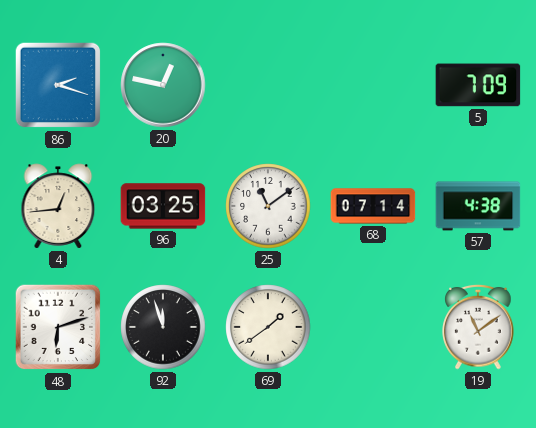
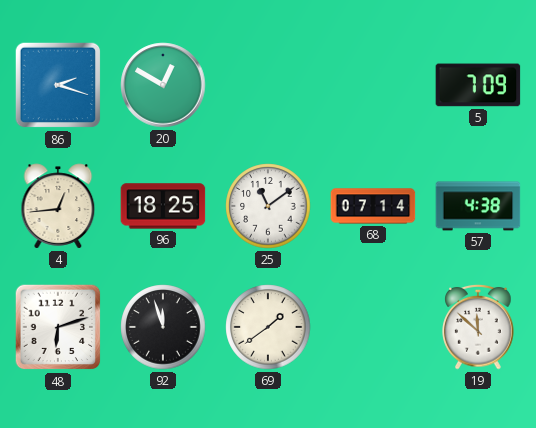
20: 12:47 -> 12:50 (163, 85)
96: 03:25 -> 18:25 (163, 206)
19: 11:09 -> 11:52 (478, 327)
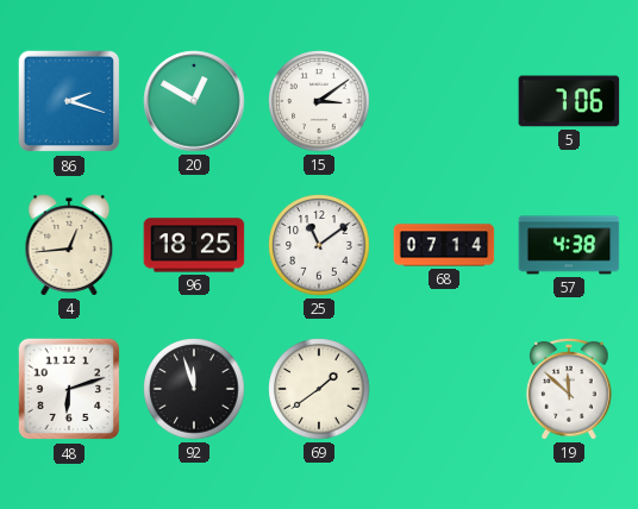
15: none -> 3:09 (319, 101)
5: 7:09 -> 7:06 (569, 101)
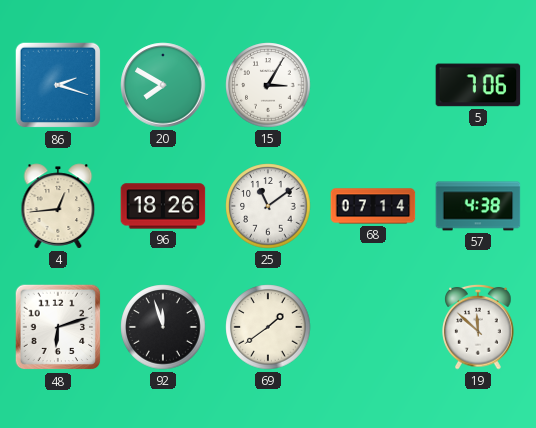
20: 12:50 -> 7:50 (163, 85)
15: 3:09 -> 3:05 (268, 85)
96: 18:25 -> 18:26 (163, 206)
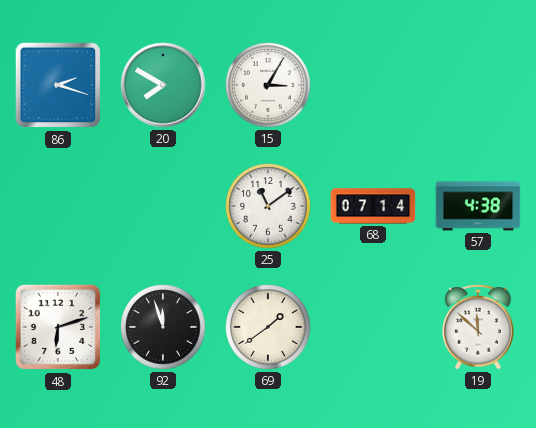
5: 7:06 -> none (478, 85)
4: 12:44 -> none (58, 206)
96: 18:26 -> none (163, 206)
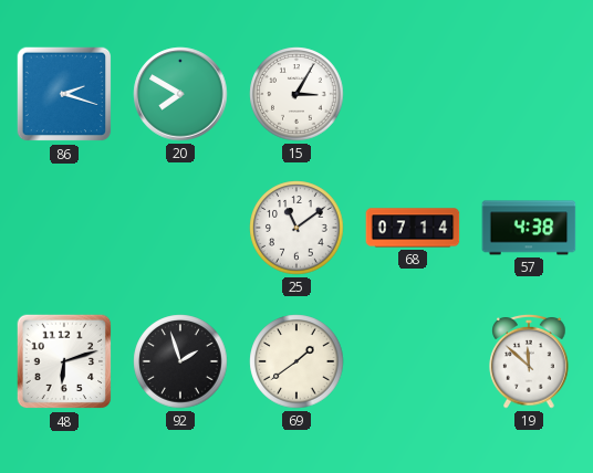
92: 11:57 -> 1:57 (180, 361)
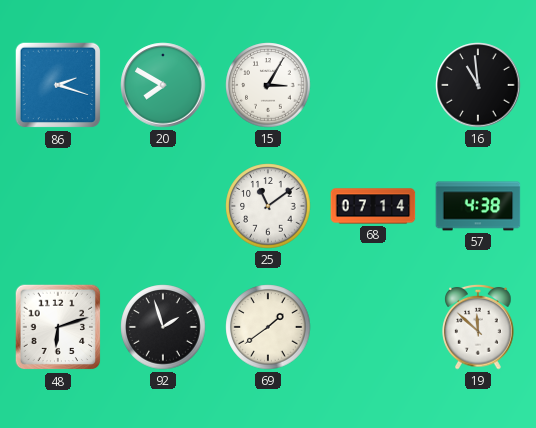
16: none -> 10:59 (478, 85)
